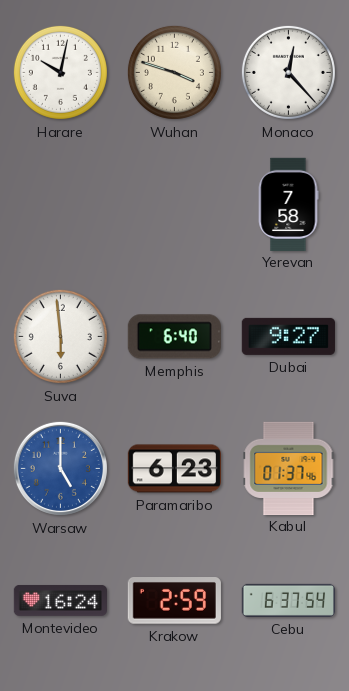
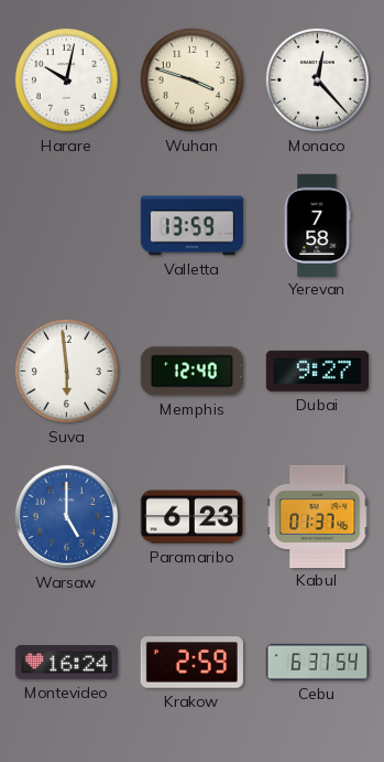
Valletta: none -> 13:59 (191, 226)
Memphis: 6:40 -> 12:40 (191, 372)
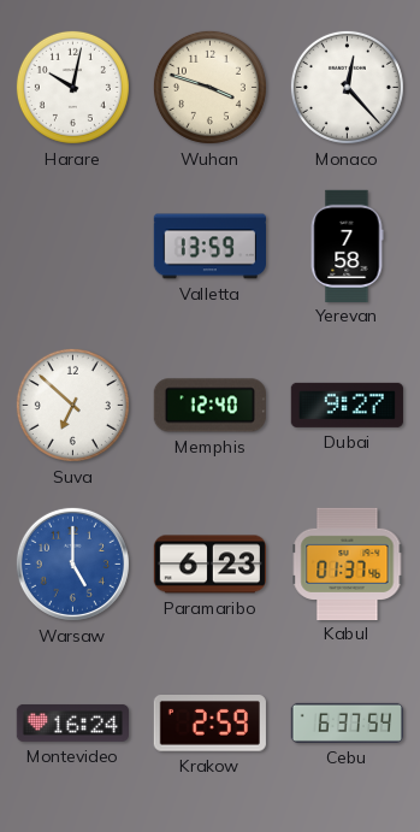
Suva: 5:59 -> 6:52 (72, 405)
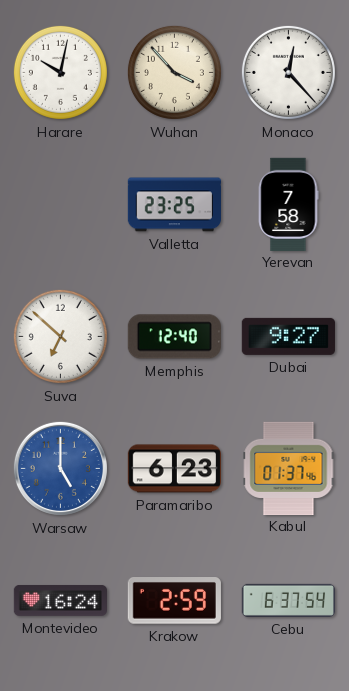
Wuhan: 3:48 -> 3:53 (174, 72)
Valletta: 13:59 -> 23:25 (174, 205)
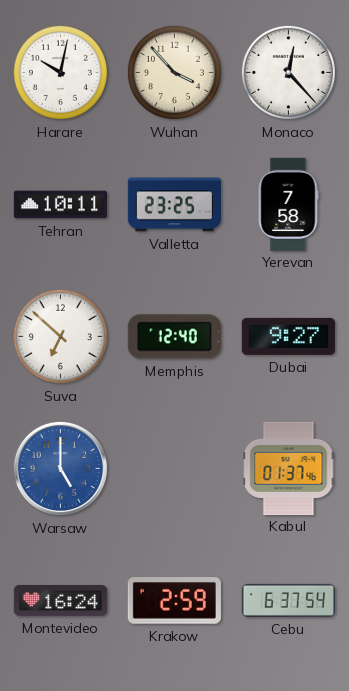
Tehran: none -> 10:11 (60, 205)
Paramaribo: 6:23 -> none (174, 469)
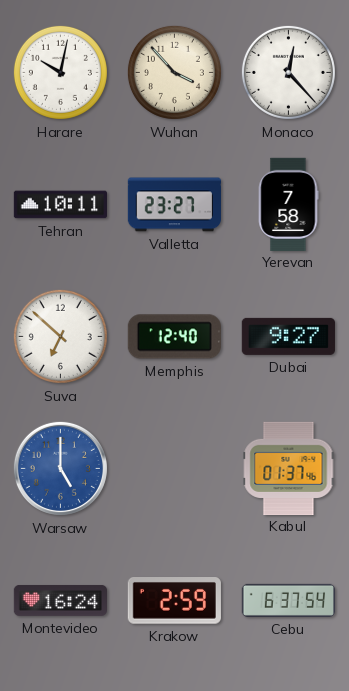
Valletta: 23:25 -> 23:27 (174, 205)
